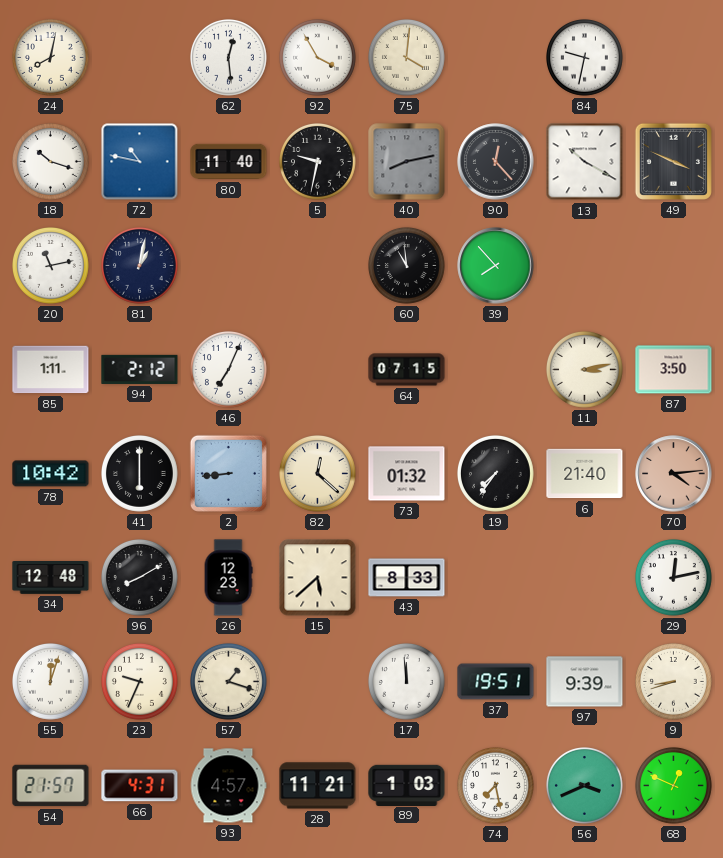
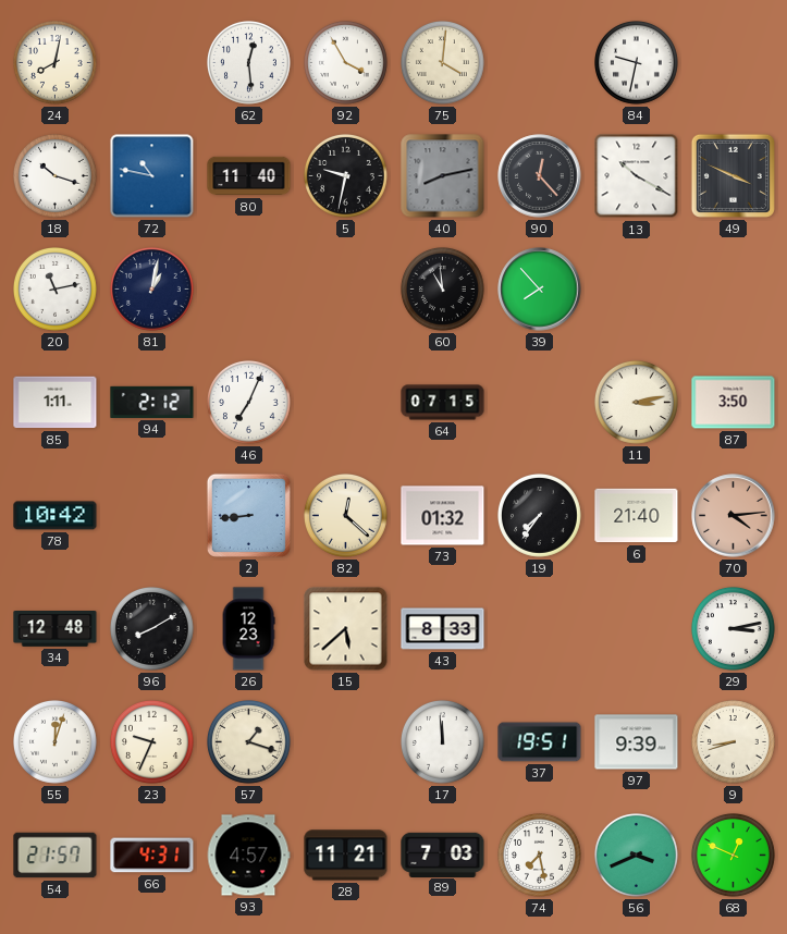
41: 6:00 -> none (140, 474)
29: 12:13 -> 3:13 (734, 629)
89: 1:03 -> 7:03 (443, 855)
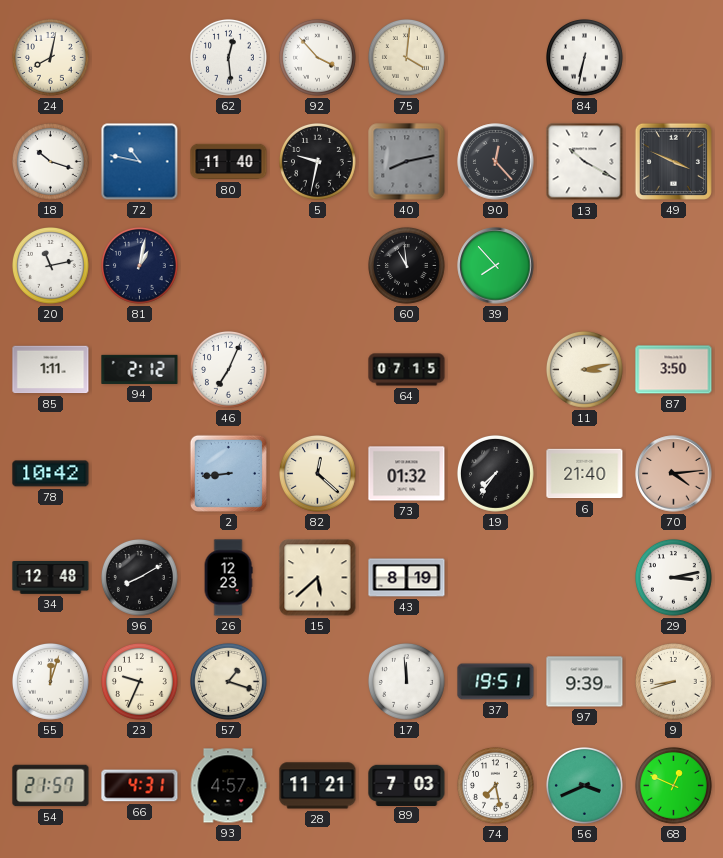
92: 3:55 -> 3:53 (318, 58)
84: 9:32 -> 6:32 (585, 58)
43: 8:33 -> 8:19 (407, 578)
